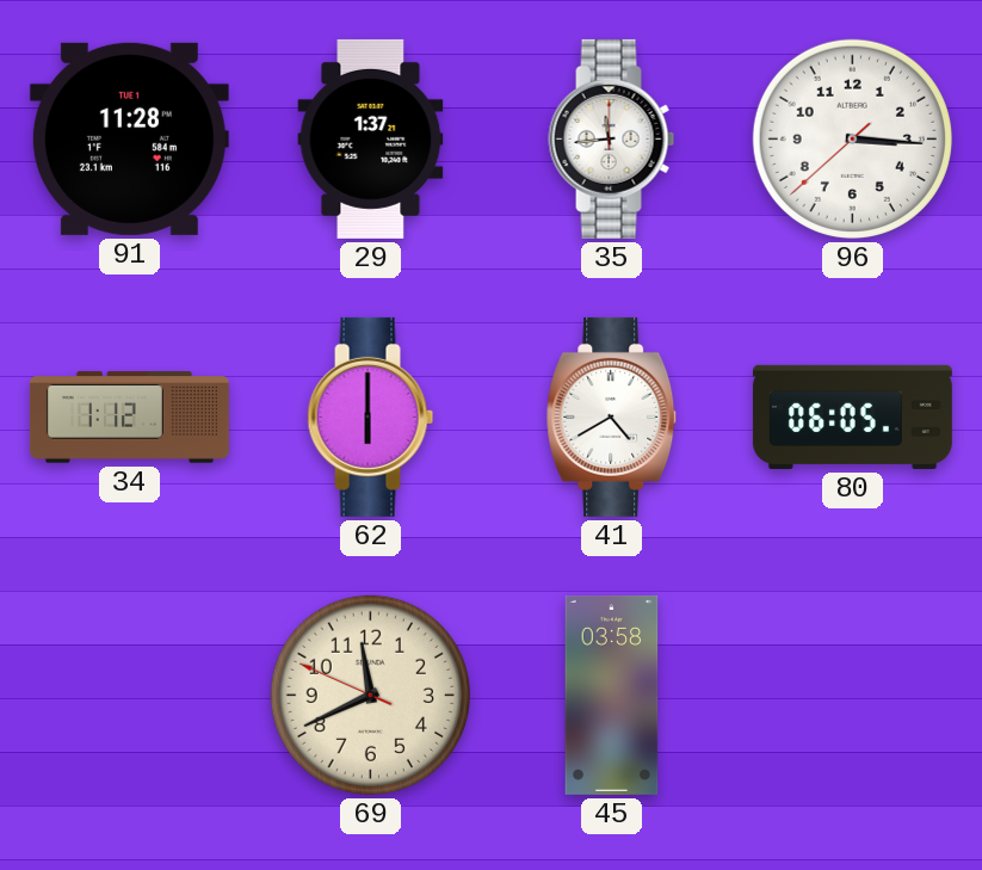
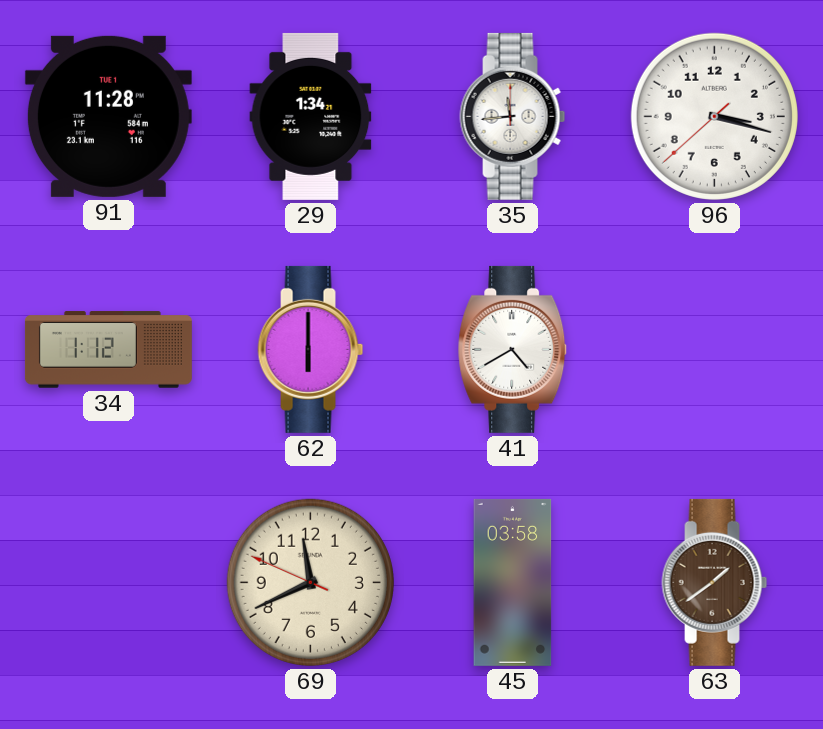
29: 1:37 -> 1:34 (311, 116)
96: 3:15 -> 3:17 (714, 116)
80: 06:05 -> none (852, 417)
63: none -> 1:39 (715, 582)
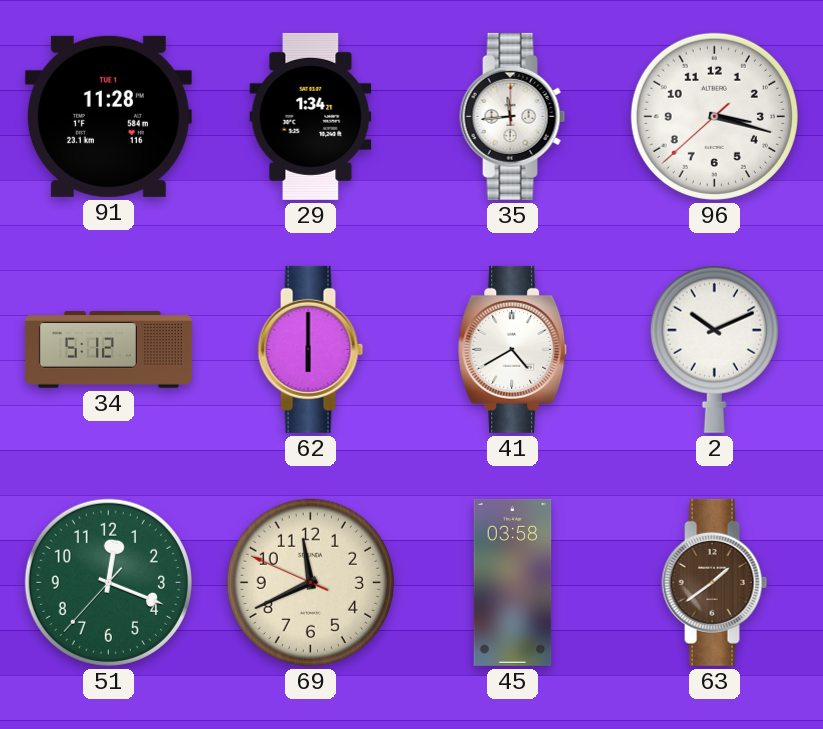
34: 1:12 -> 5:12 (108, 350)
2: none -> 10:11 (714, 349)
51: none -> 12:18 (108, 582)
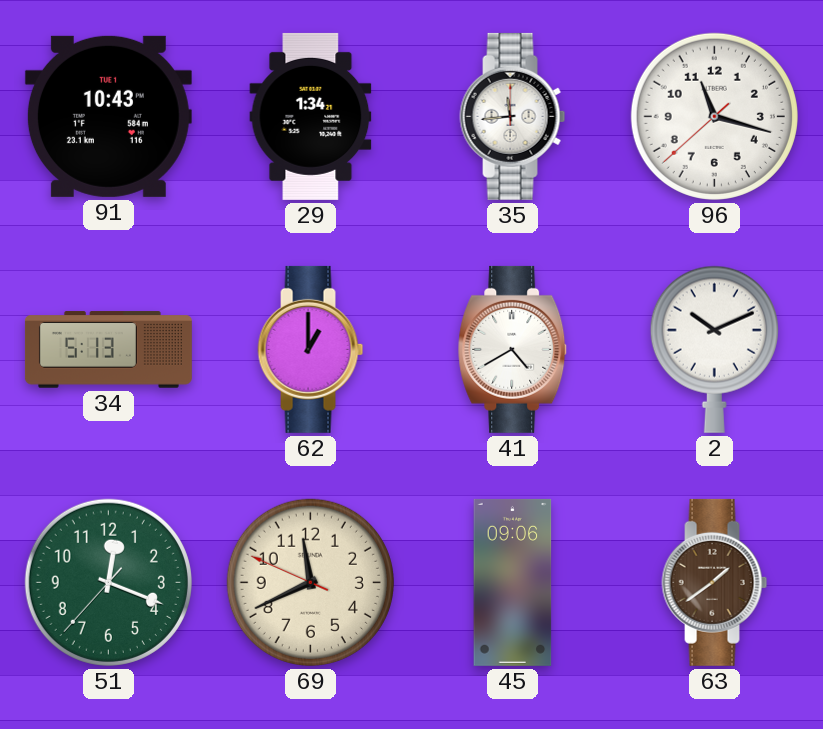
91: 11:28 -> 10:43 (108, 116)
96: 3:17 -> 11:17 (714, 116)
34: 5:12 -> 5:13 (108, 350)
62: 6:00 -> 1:00 (311, 349)
45: 03:58 -> 09:06 (513, 582)
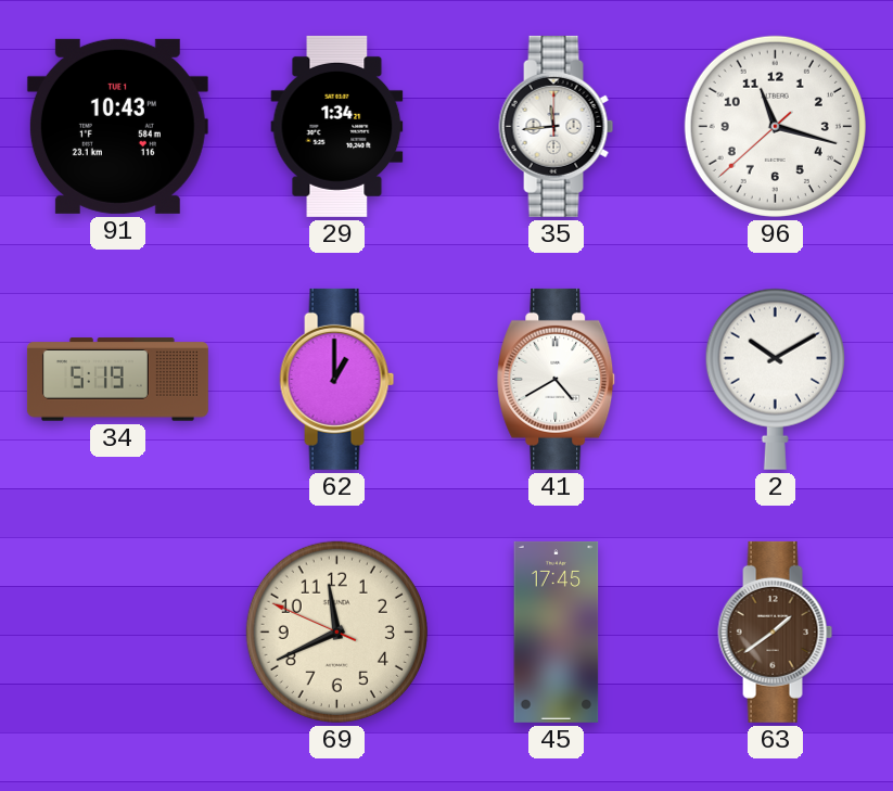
34: 5:13 -> 5:19 (117, 380)
2: 10:11 -> 10:10 (775, 379)
51: 12:18 -> none (108, 582)
45: 09:06 -> 17:45 (557, 631)
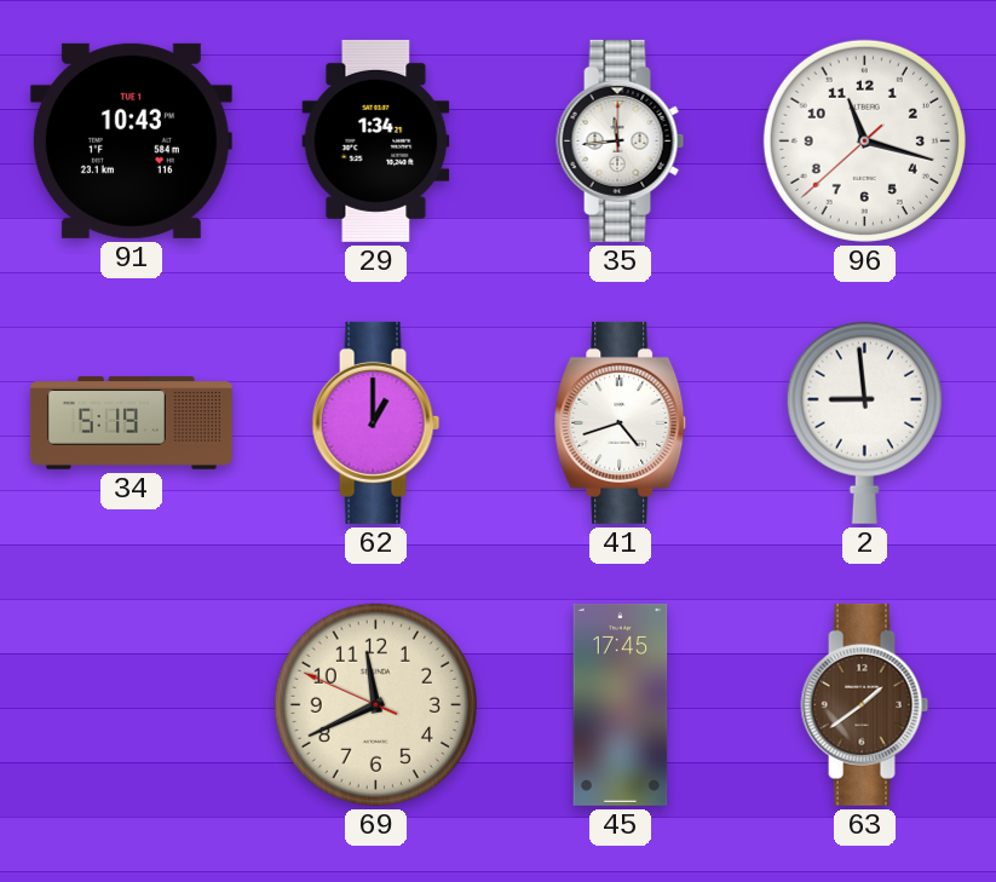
41: 4:40 -> 4:42 (621, 422)
2: 10:10 -> 8:59 (864, 422)
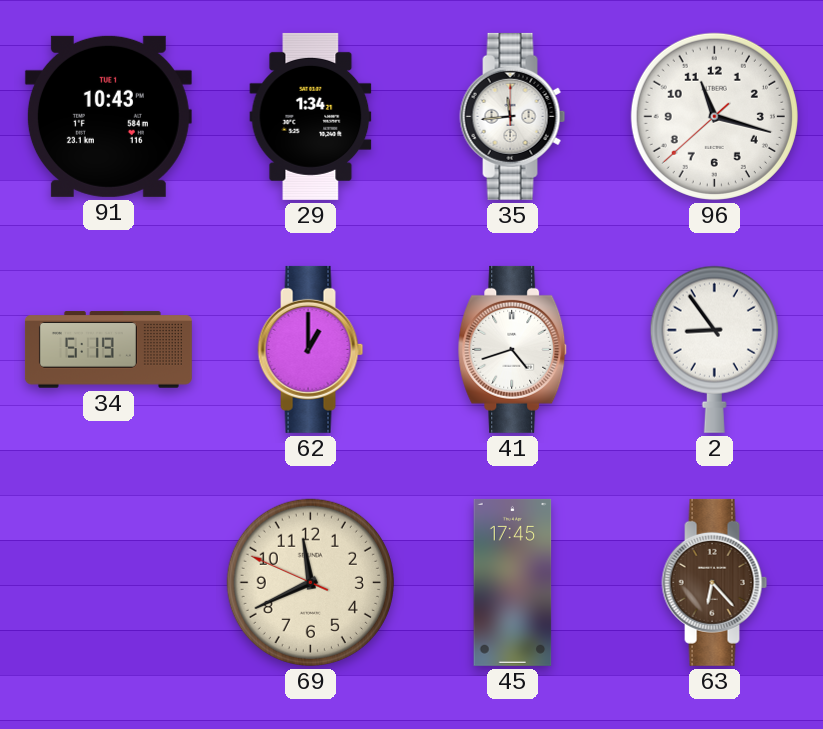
2: 8:59 -> 8:54 (714, 349)
63: 1:39 -> 6:23 (715, 582)
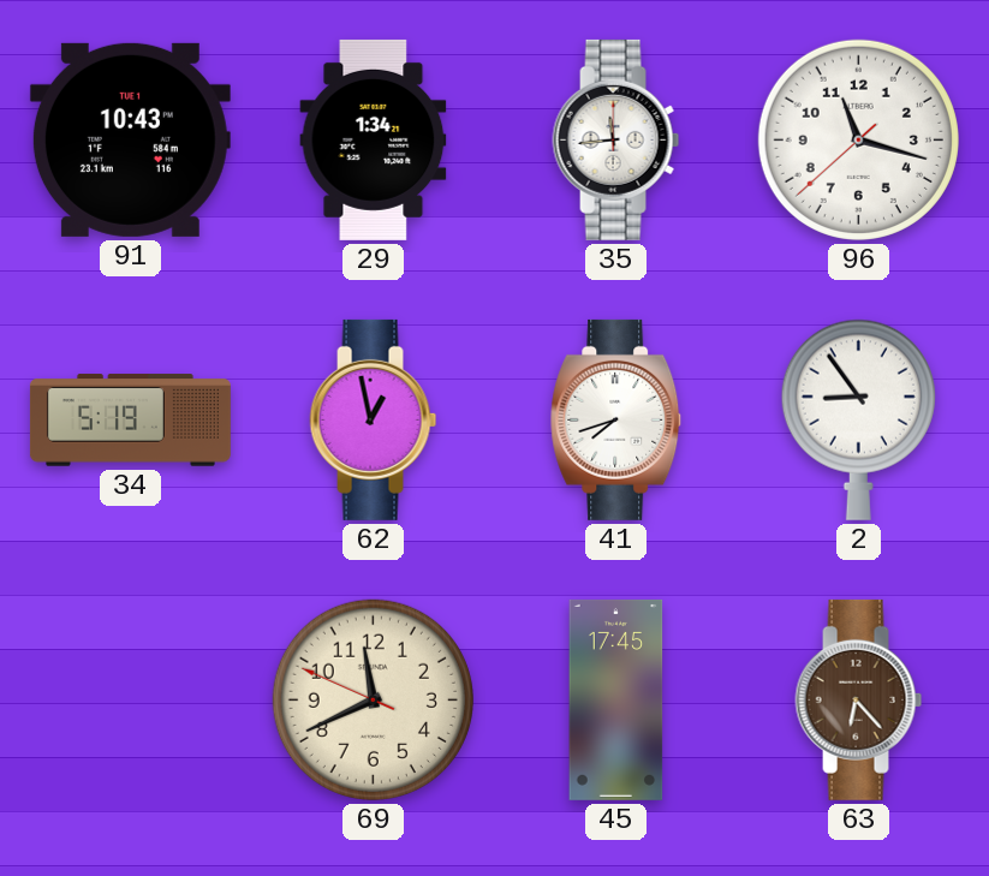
62: 1:00 -> 12:58 (374, 419)
41: 4:42 -> 7:42 (616, 419)
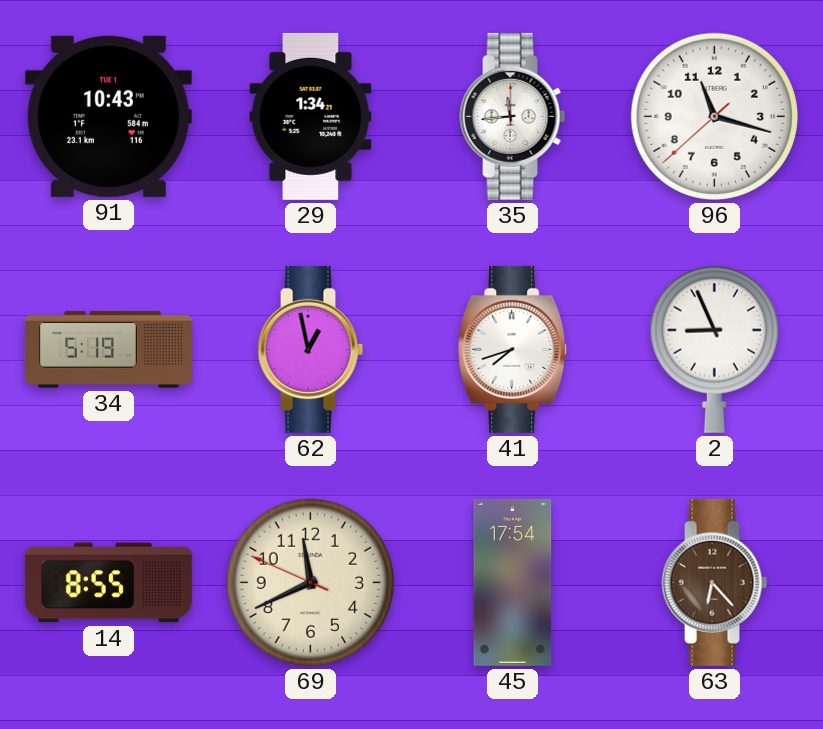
2: 8:54 -> 8:56 (714, 349)
14: none -> 8:55 (108, 583)
45: 17:45 -> 17:54 (513, 582)
